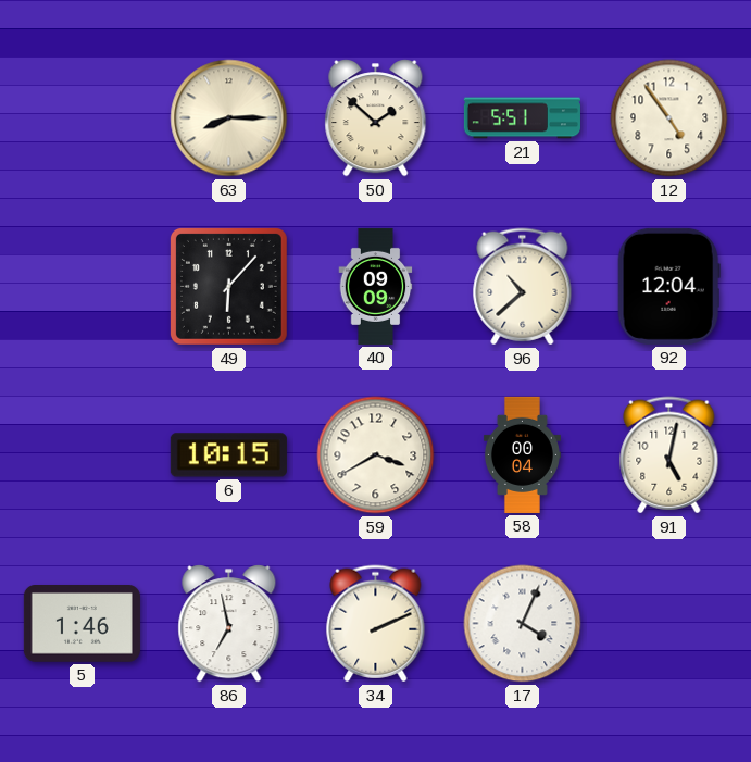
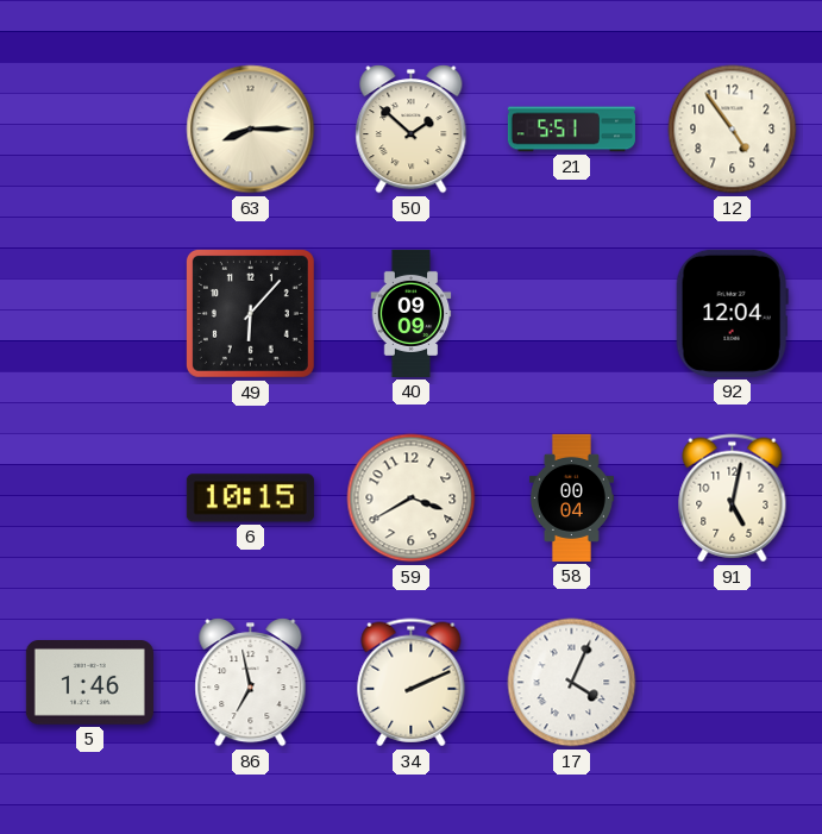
96: 10:38 -> none (523, 287)
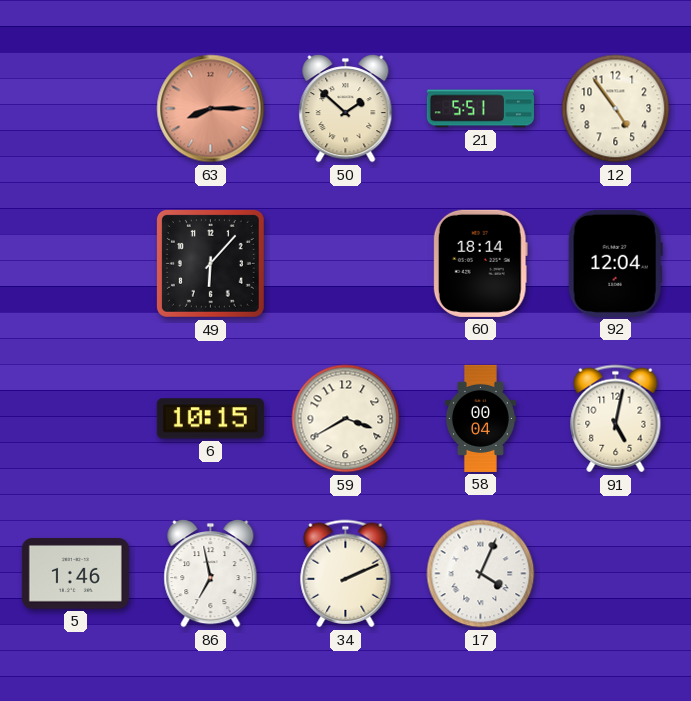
63 dial: cream -> salmon (211, 109)
40: 09:09 -> none (412, 313)
60: none -> 18:14 (480, 263)
